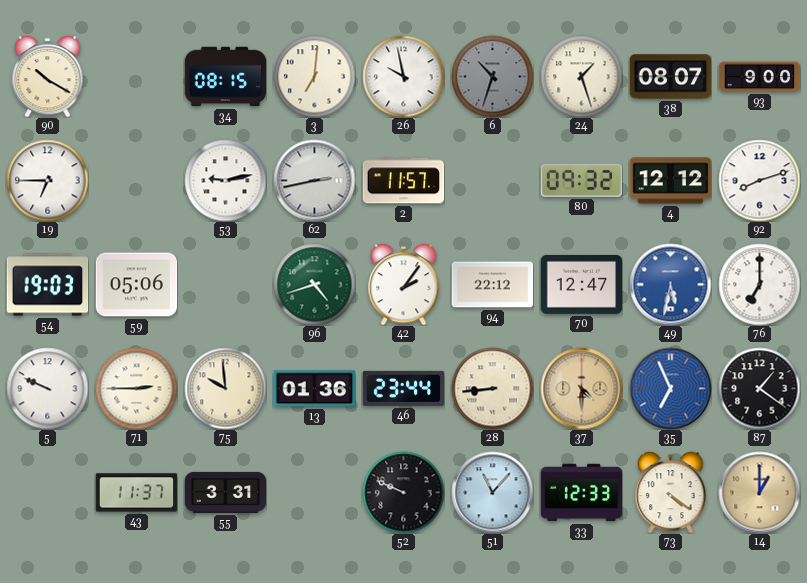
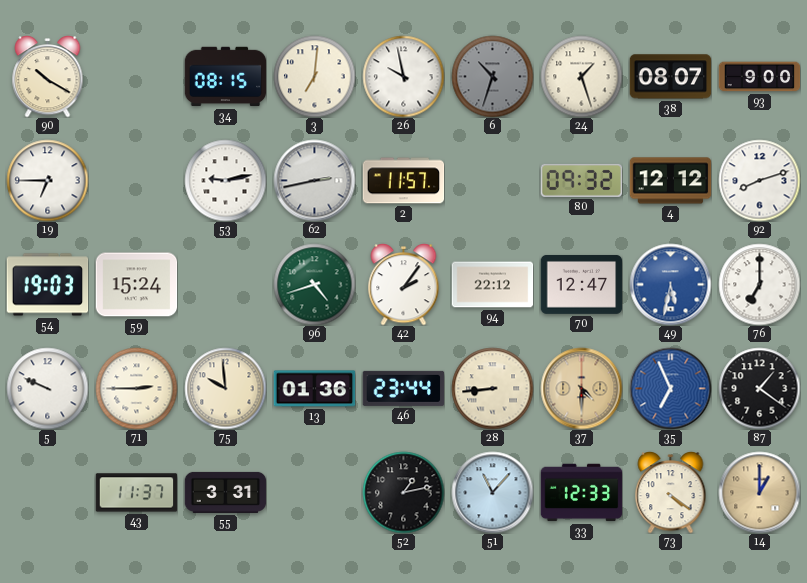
59: 05:06 -> 15:24 (136, 285)
52: 9:49 -> 1:13 (403, 492)
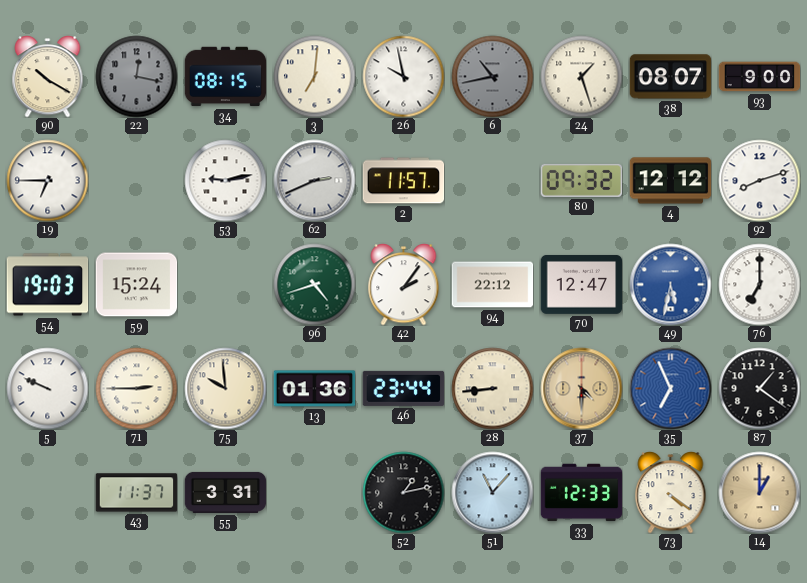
22: none -> 12:17 (136, 76)
6: 10:33 -> 10:43 (492, 76)
62: 2:43 -> 2:41 (314, 180)
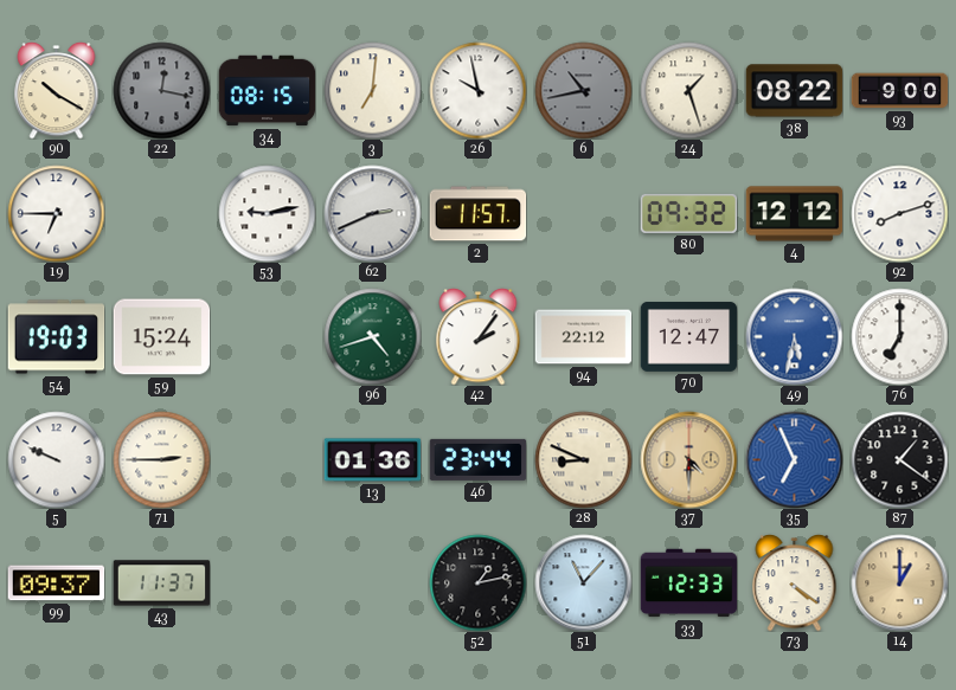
38: 08:07 -> 08:22 (794, 91)
75: 9:59 -> none (225, 388)
28: 8:44 -> 8:49 (583, 459)
99: none -> 09:37 (56, 583)
55: 3:31 -> none (225, 492)
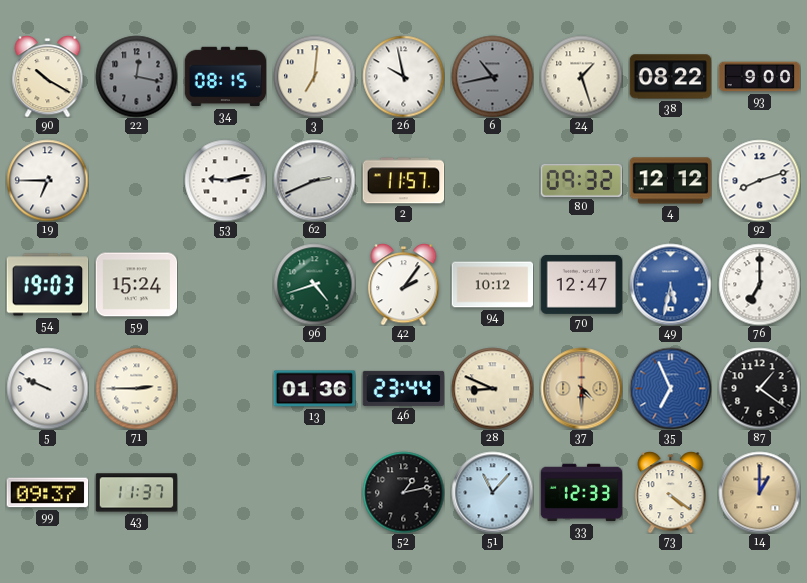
94: 22:12 -> 10:12 (492, 285)
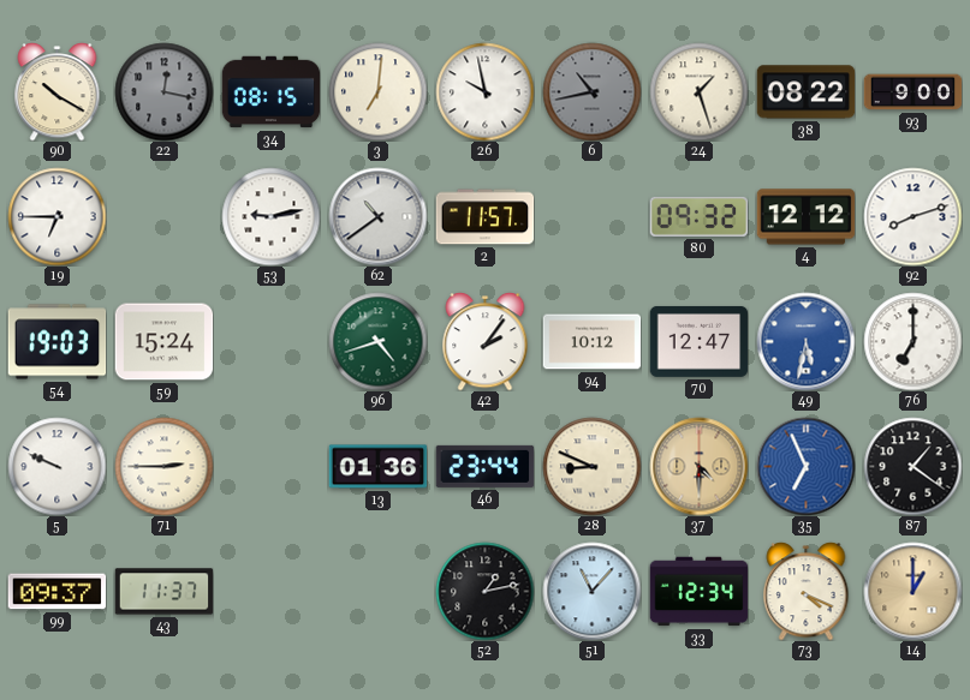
62: 2:41 -> 10:39 (377, 216)
33: 12:33 -> 12:34 (698, 592)
73: 4:21 -> 4:19 (807, 592)
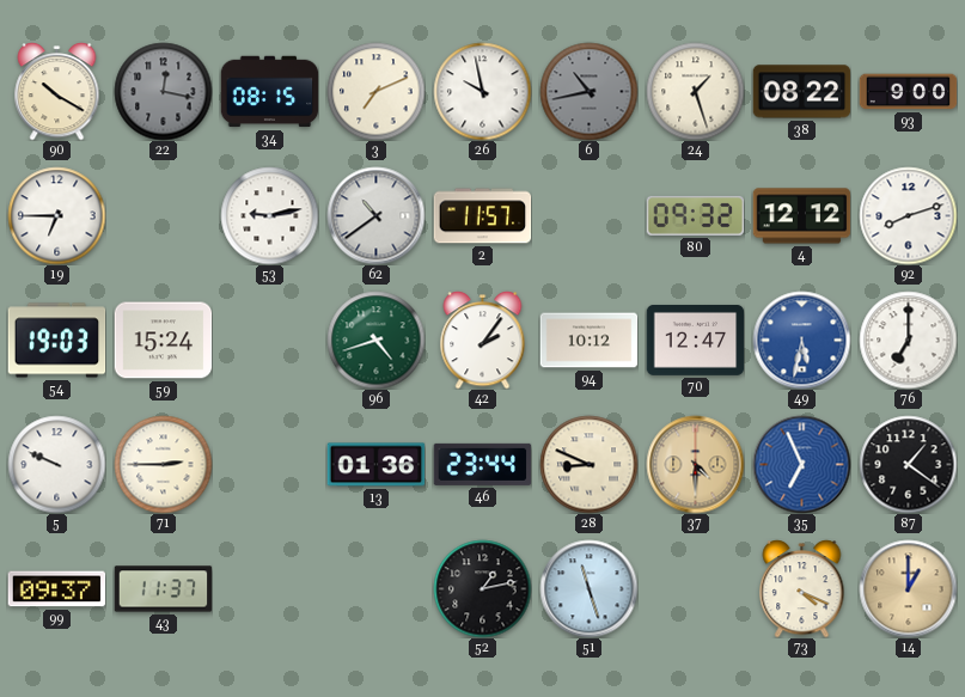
3: 7:01 -> 7:11 (375, 91)
51: 11:07 -> 11:27 (588, 588)
33: 12:34 -> none (698, 592)
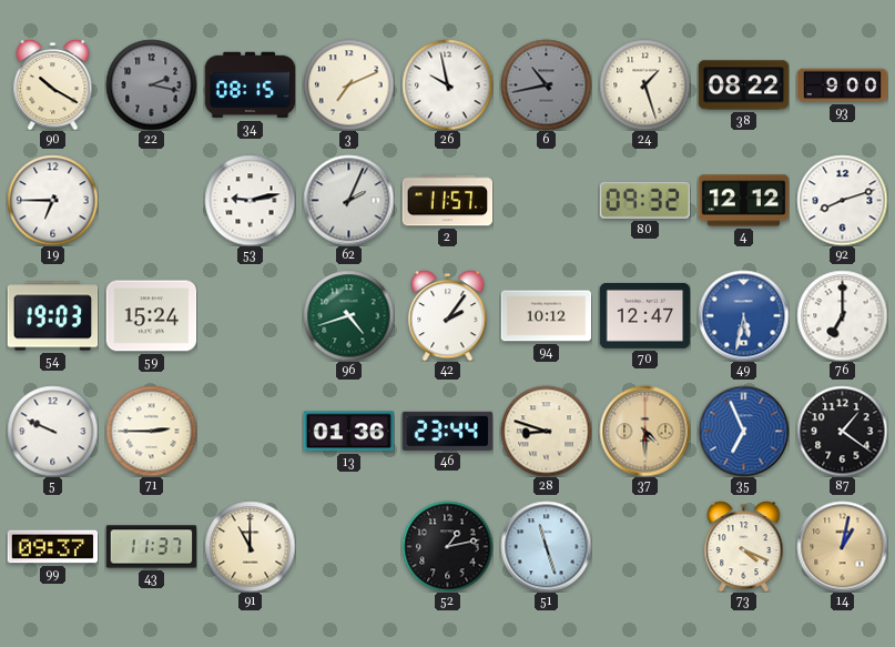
22: 12:17 -> 2:17 (151, 84)
62: 10:39 -> 2:04 (348, 200)
28: 8:49 -> 8:48 (546, 431)
91: none -> 11:00 (250, 546)
14: 1:00 -> 1:02 (842, 546)
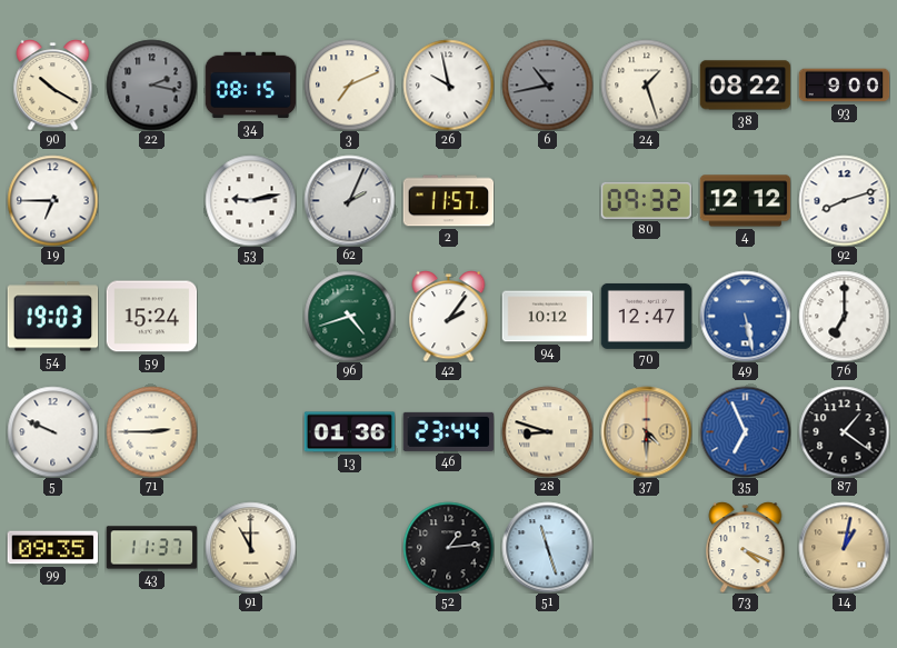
49: 5:32 -> 5:28 (745, 316)
99: 09:37 -> 09:35 (52, 548)
52: 1:13 -> 1:14 (448, 547)
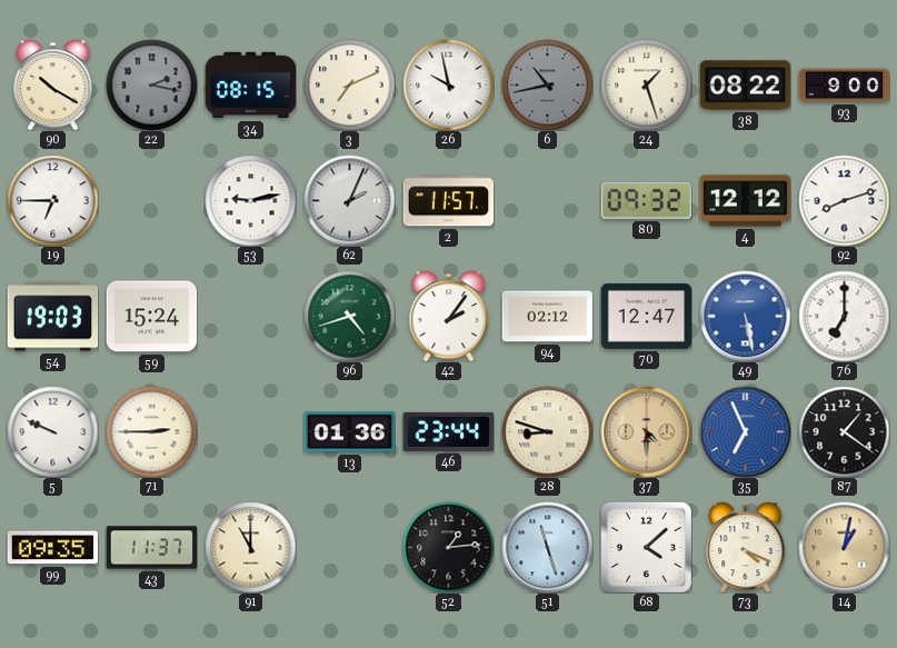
94: 10:12 -> 02:12 (547, 317)
68: none -> 4:08 (646, 547)
